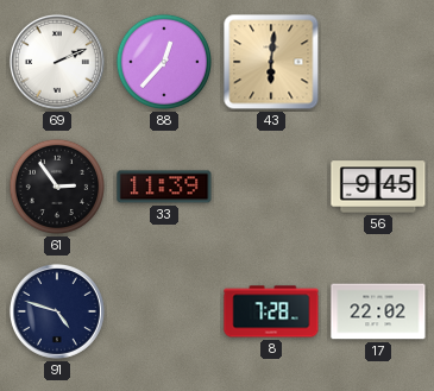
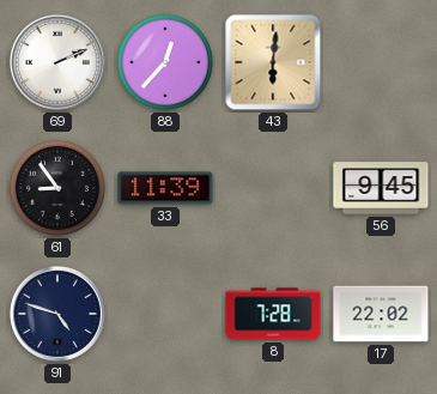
61: 2:54 -> 8:54 (57, 188)
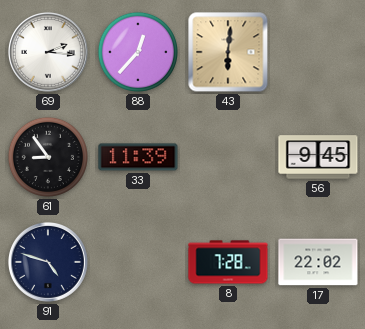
69: 2:11 -> 2:16 (48, 52)
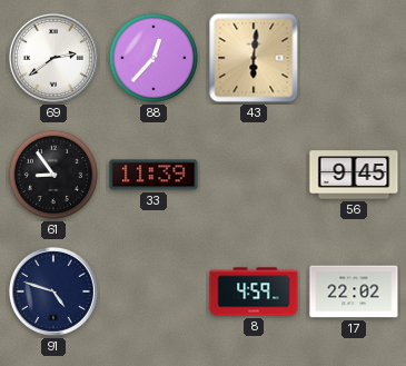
69: 2:16 -> 2:39 (53, 58)
8: 7:28 -> 4:59 (254, 291)
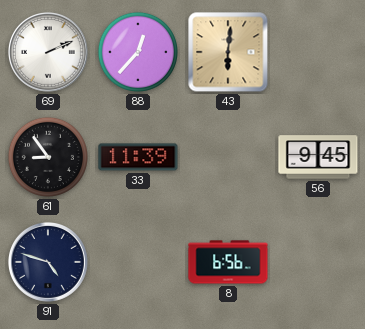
69: 2:39 -> 2:11 (48, 52)
8: 4:59 -> 6:56 (228, 262)
17: 22:02 -> none (354, 291)
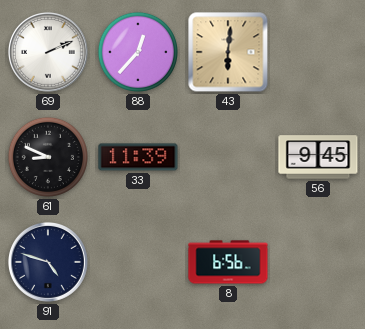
61: 8:54 -> 8:49 (48, 157)
